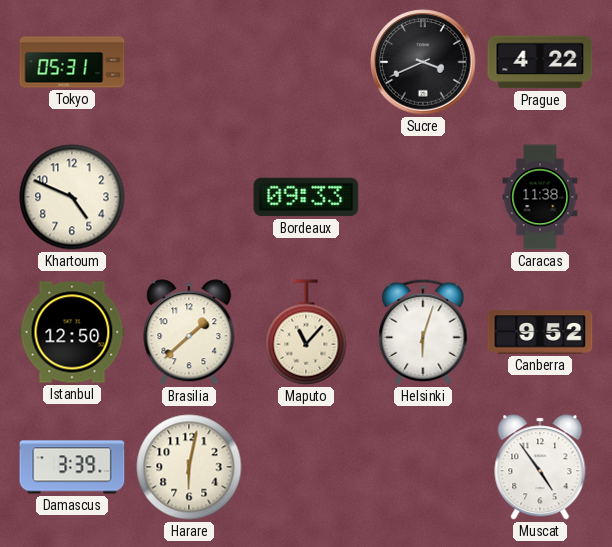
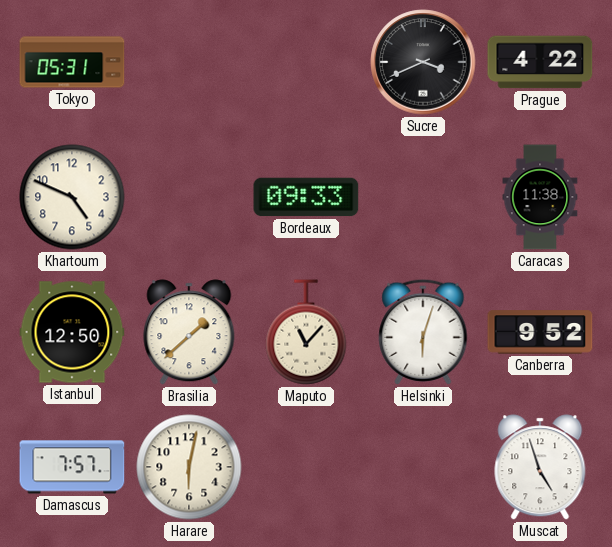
Damascus: 3:39 -> 7:57 (72, 467)
Muscat: 4:54 -> 4:57 (540, 467)
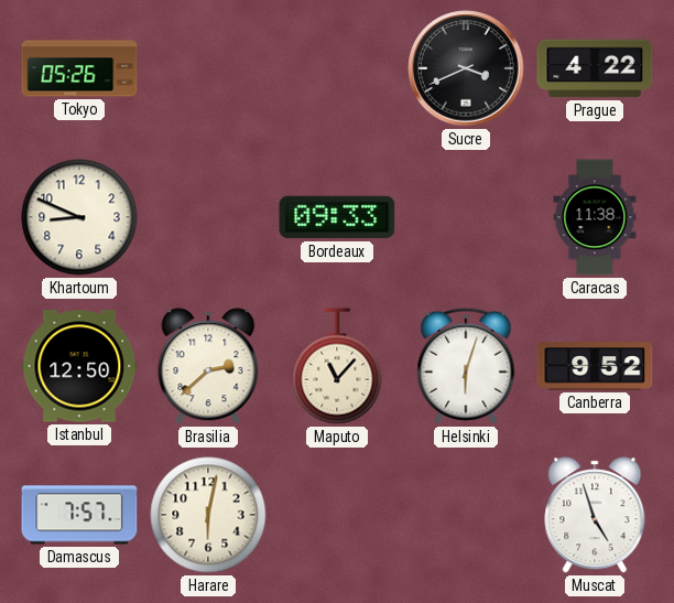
Tokyo: 05:31 -> 05:26 (79, 68)
Khartoum: 4:49 -> 8:49 (79, 217)
Brasilia: 1:38 -> 2:38 (208, 366)
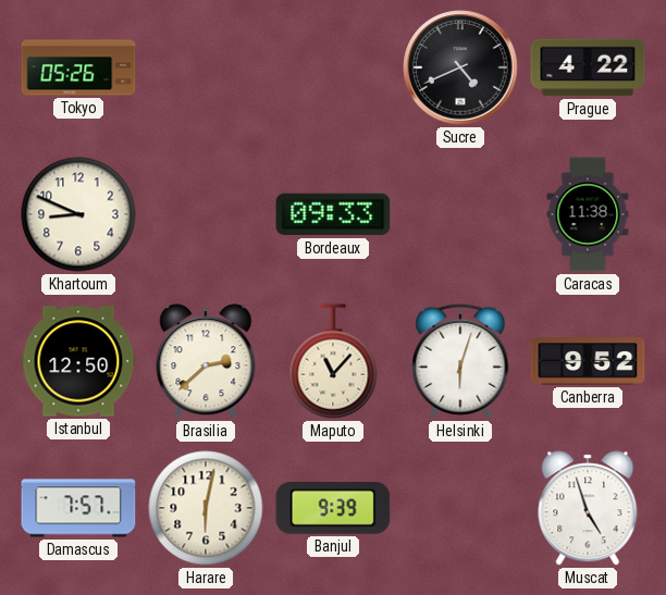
Sucre: 3:41 -> 4:41 (460, 67)
Banjul: none -> 9:39 (333, 509)
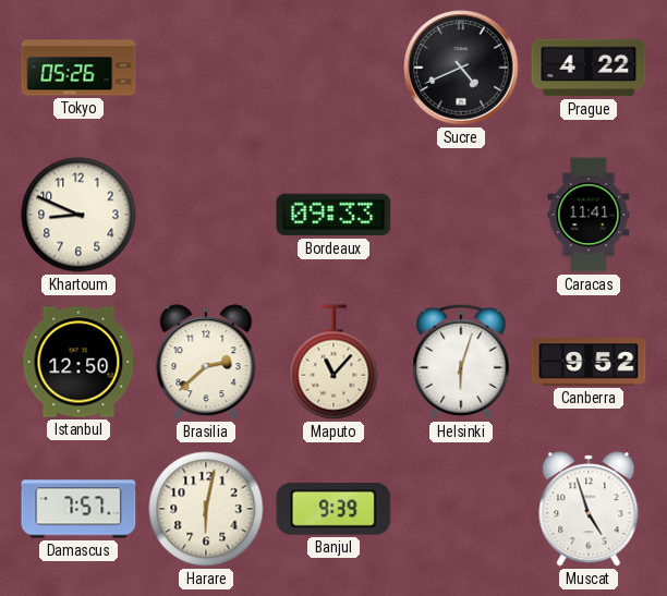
Caracas: 11:38 -> 11:41 (589, 215)
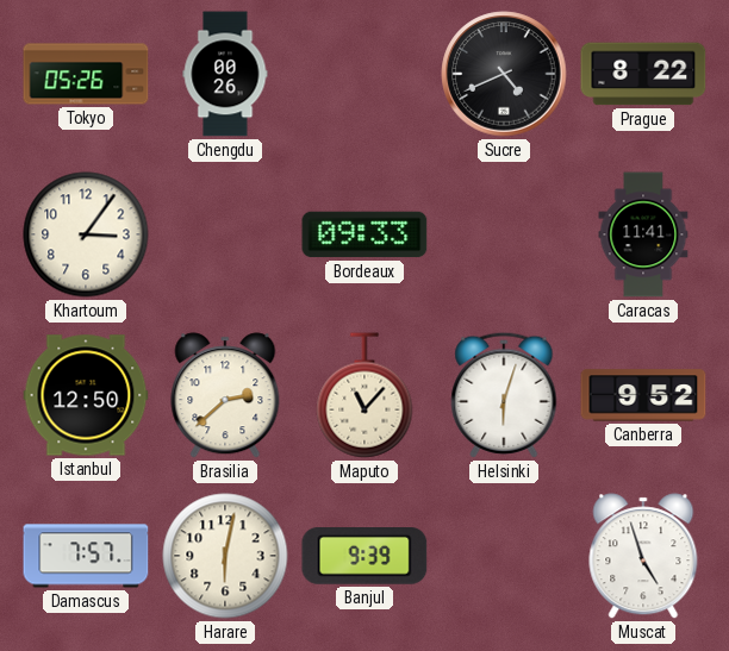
Chengdu: none -> 00:26 (225, 74)
Prague: 4:22 -> 8:22 (643, 74)
Khartoum: 8:49 -> 3:06 (86, 234)
